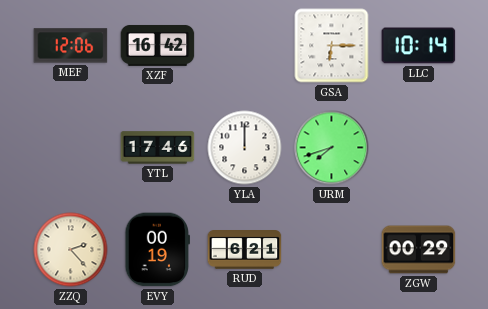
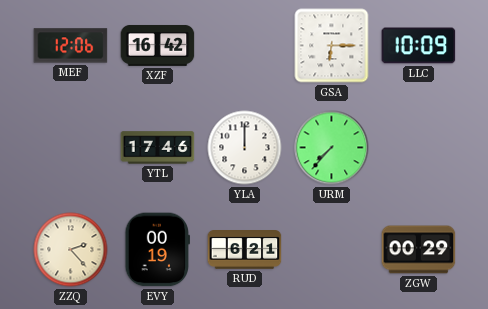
LLC: 10:14 -> 10:09 (419, 46)
URM: 7:42 -> 7:37 (332, 148)
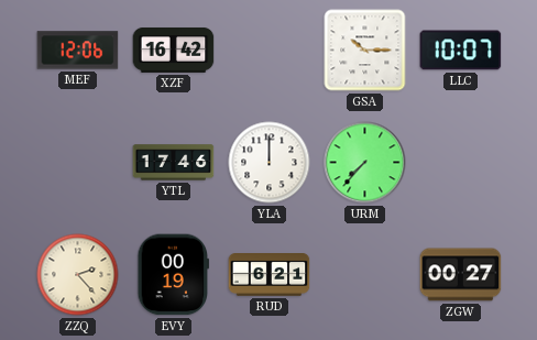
GSA: 6:15 -> 10:15 (365, 51)
LLC: 10:09 -> 10:07 (461, 51)
ZGW: 00:29 -> 00:27 (461, 275)
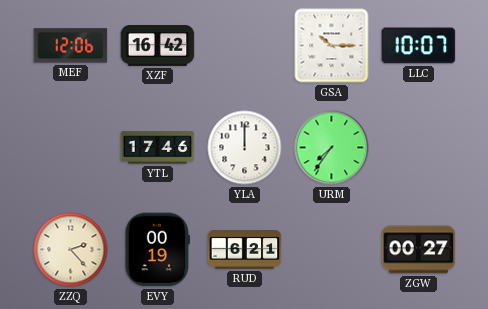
URM: 7:37 -> 7:36 (332, 148)
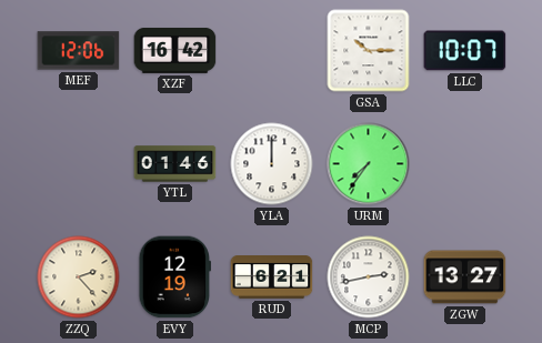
YTL: 17:46 -> 01:46 (175, 164)
EVY: 00:19 -> 12:19 (174, 278)
MCP: none -> 2:43 (369, 278)
ZGW: 00:27 -> 13:27 (465, 278)
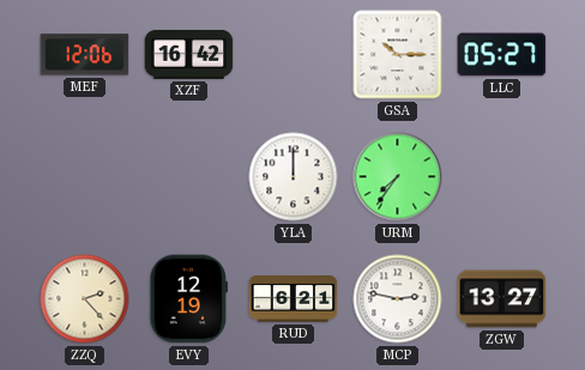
LLC: 10:07 -> 05:27 (502, 55)
YTL: 01:46 -> none (175, 164)
MCP: 2:43 -> 2:47 (398, 299)
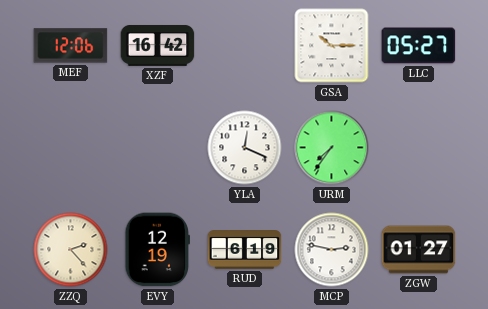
YLA: 12:00 -> 12:19 (245, 148)
RUD: 6:21 -> 6:19 (245, 250)
ZGW: 13:27 -> 01:27 (419, 250)
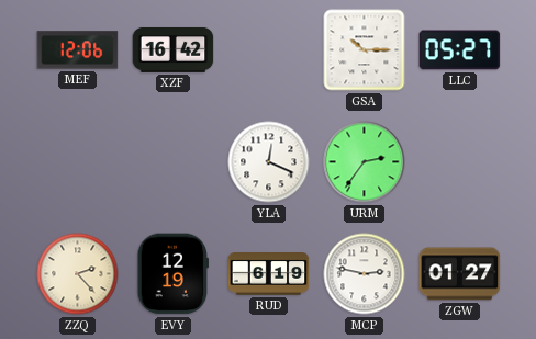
URM: 7:36 -> 2:36 (365, 162)
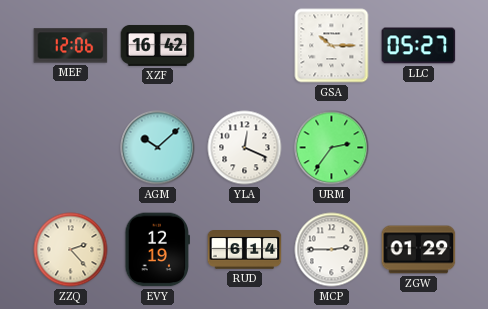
AGM: none -> 10:08 (158, 148)
RUD: 6:19 -> 6:14 (245, 250)
MCP: 2:47 -> 2:45 (332, 250)
ZGW: 01:27 -> 01:29 (419, 250)
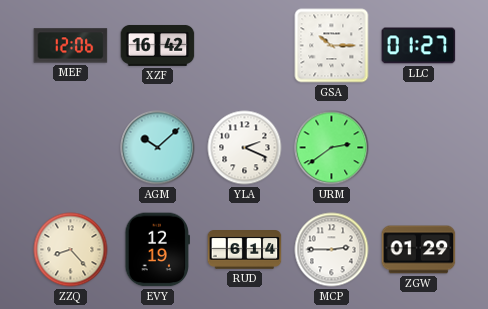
LLC: 05:27 -> 01:27 (419, 46)
YLA: 12:19 -> 2:19 (245, 148)
URM: 2:36 -> 2:39 (332, 148)
ZZQ: 2:23 -> 8:23 (71, 250)
